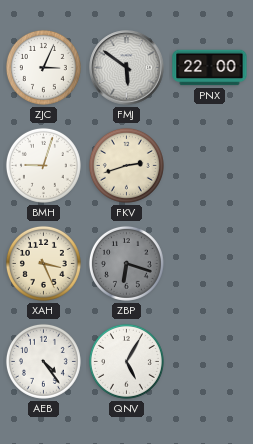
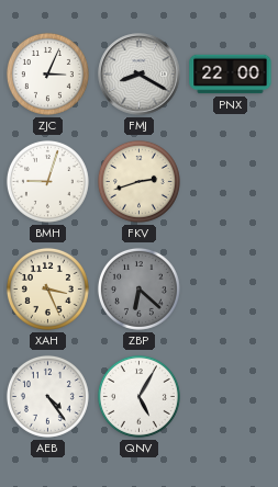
FMJ: 5:51 -> 8:20 (140, 75)
ZBP: 6:18 -> 6:22 (138, 288)
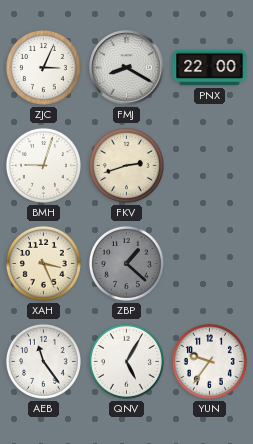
ZBP: 6:22 -> 1:22 (126, 263)
AEB: 4:24 -> 11:24 (43, 361)
YUN: none -> 9:36 (209, 361)
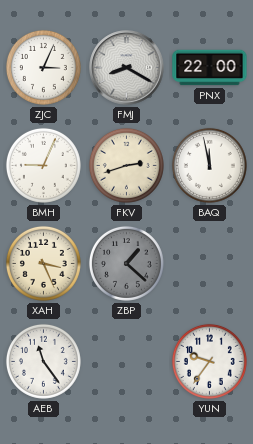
BMH: 9:03 -> 9:04 (43, 165)
BAQ: none -> 11:58 (209, 165)
QNV: 5:05 -> none (126, 361)
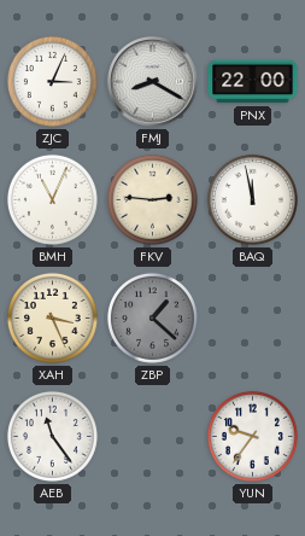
BMH: 9:04 -> 11:04 (52, 199)
FKV: 2:42 -> 2:46 (152, 199)
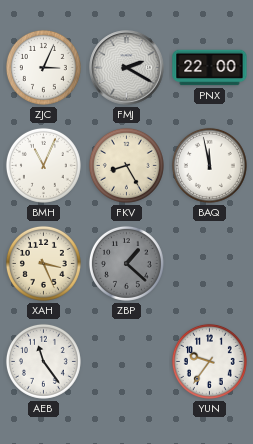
FMJ: 8:20 -> 2:20 (127, 68)
FKV: 2:46 -> 8:25 (126, 165)
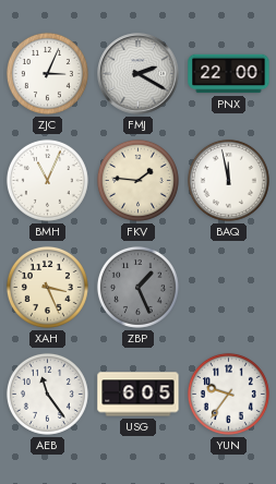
FKV: 8:25 -> 1:46 (137, 180)
ZBP: 1:22 -> 1:26 (137, 287)
USG: none -> 6:05 (139, 395)
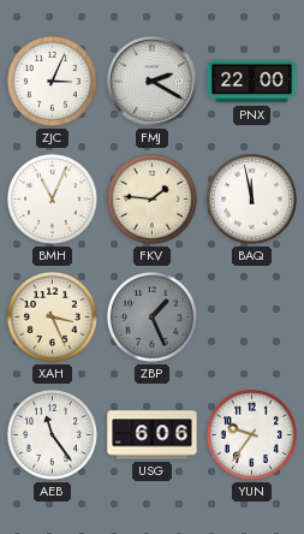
USG: 6:05 -> 6:06 (153, 435)
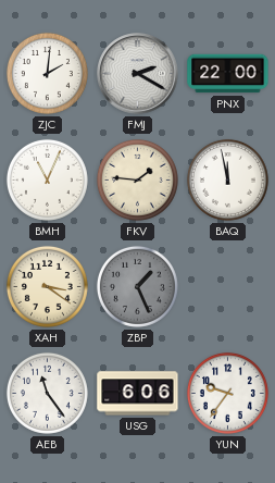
ZJC: 3:04 -> 2:01 (47, 73)
XAH: 3:26 -> 3:21 (47, 286)
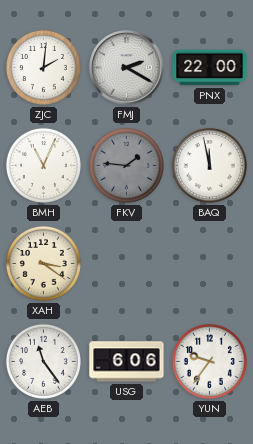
FKV dial: cream -> grey (126, 165)
ZBP: 1:26 -> none (137, 286)
